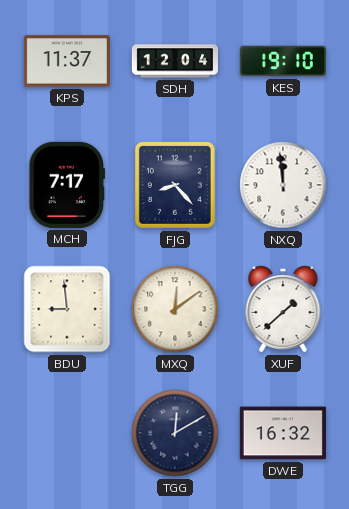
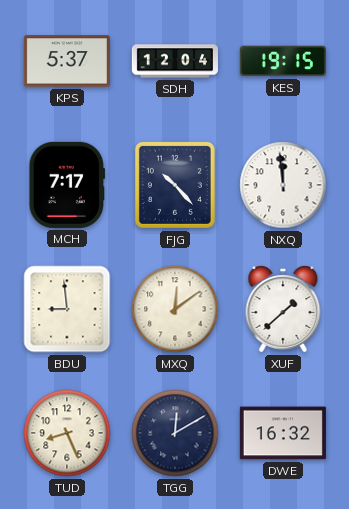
KPS: 11:37 -> 5:37 (67, 61)
KES: 19:10 -> 19:15 (283, 61)
FJG: 8:23 -> 10:23 (175, 185)
TUD: none -> 8:26 (67, 433)
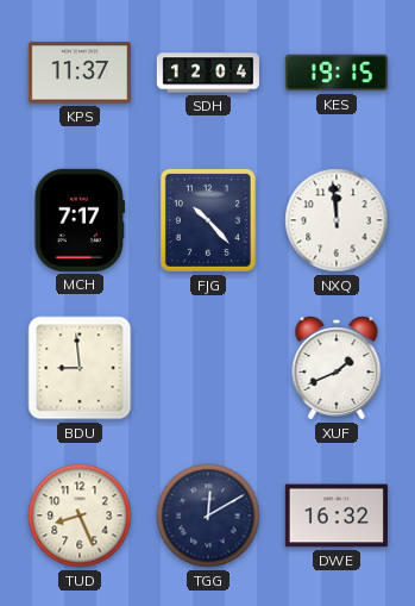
KPS: 5:37 -> 11:37 (80, 73)
MXQ: 12:09 -> none (175, 309)
XUF: 1:38 -> 1:41 (337, 368)
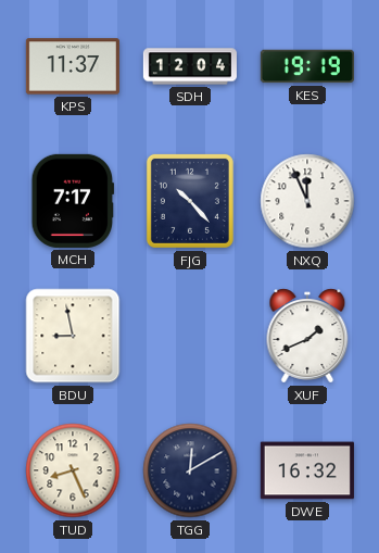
KES: 19:15 -> 19:19 (307, 66)
NXQ: 11:59 -> 11:56 (307, 201)
BDU: 8:59 -> 8:58 (73, 336)
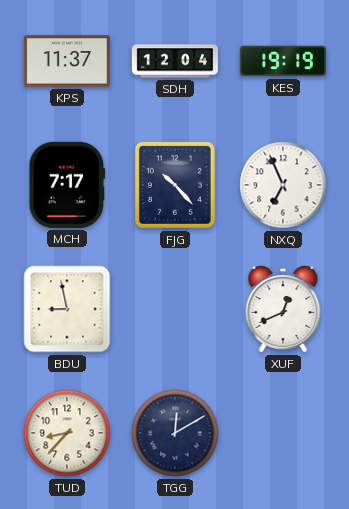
NXQ: 11:56 -> 6:56 (283, 185)
XUF: 1:41 -> 12:41 (283, 309)
TUD: 8:26 -> 8:37 (67, 433)
DWE: 16:32 -> none (307, 470)
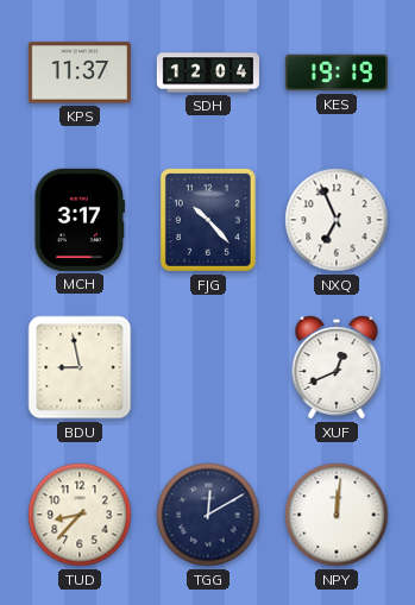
MCH: 7:17 -> 3:17 (80, 220)
NPY: none -> 12:01 (337, 515)
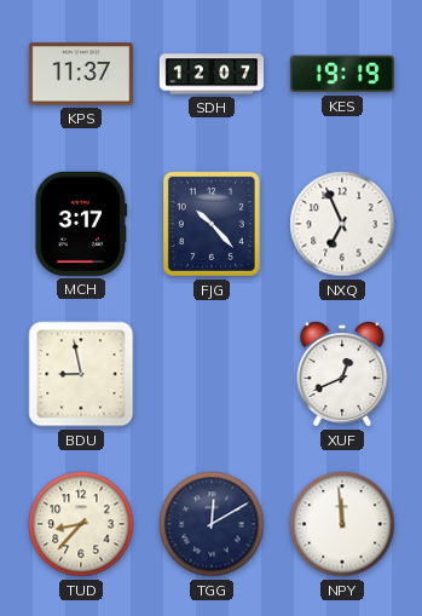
SDH: 12:04 -> 12:07 (210, 74)
NPY: 12:01 -> 11:59 (342, 524)
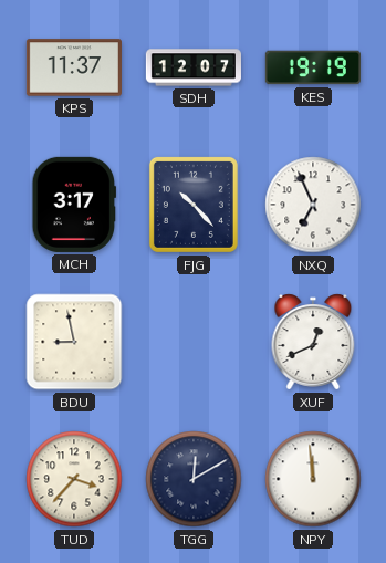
TUD: 8:37 -> 3:37 (74, 479)
